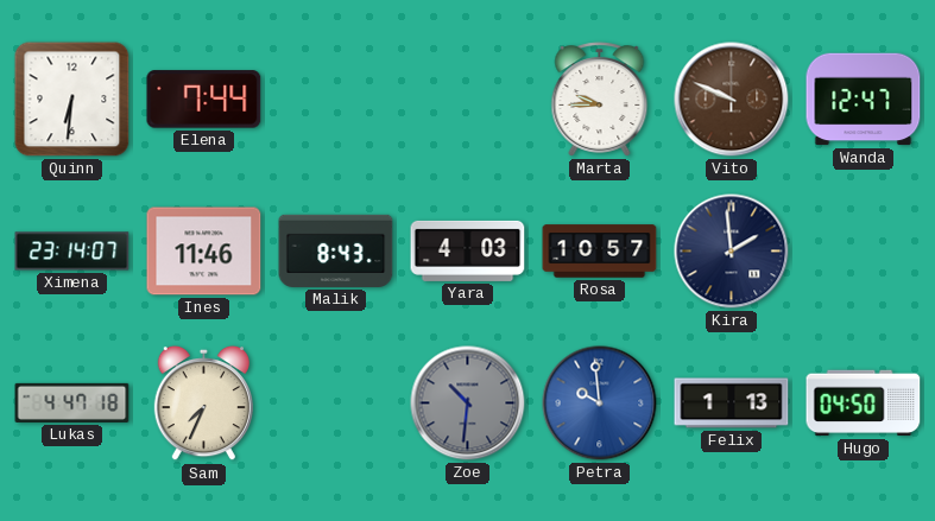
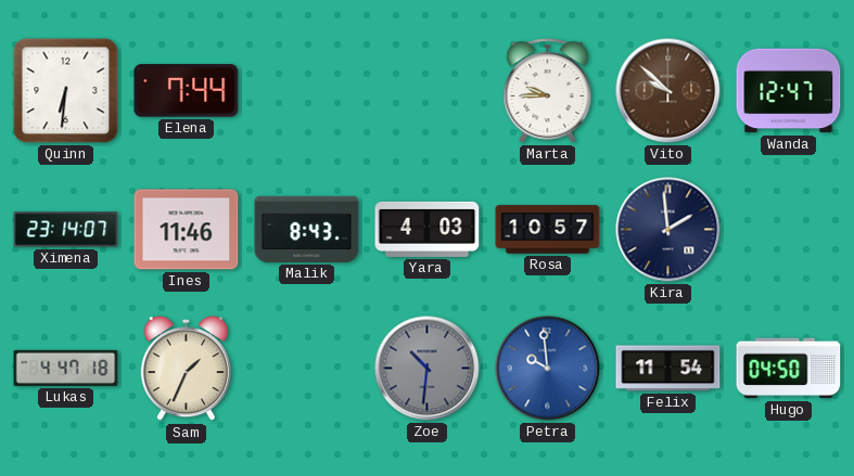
Vito: 9:49 -> 9:52 (668, 91)
Sam: 7:34 -> 1:34 (186, 369)
Felix: 1:13 -> 11:54 (668, 369)
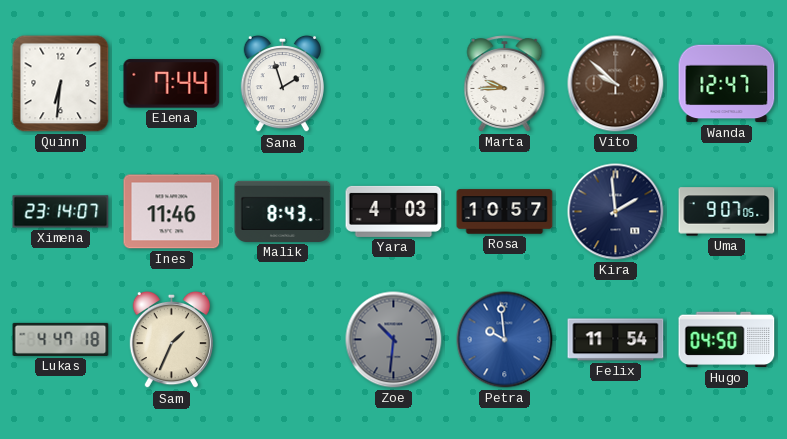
Sana: none -> 1:57 (282, 84)
Uma: none -> 9:07 (727, 212)
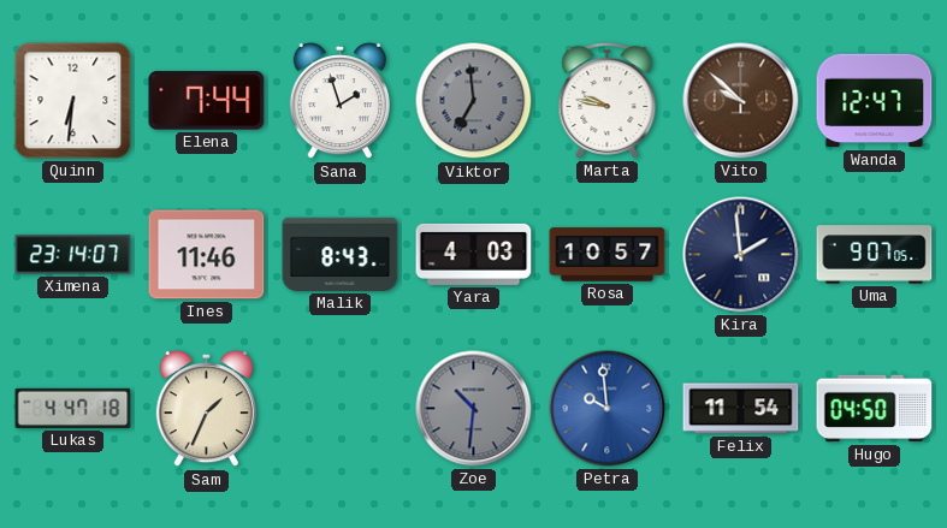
Viktor: none -> 6:59 (474, 101)
Marta: 9:45 -> 9:47 (608, 101)
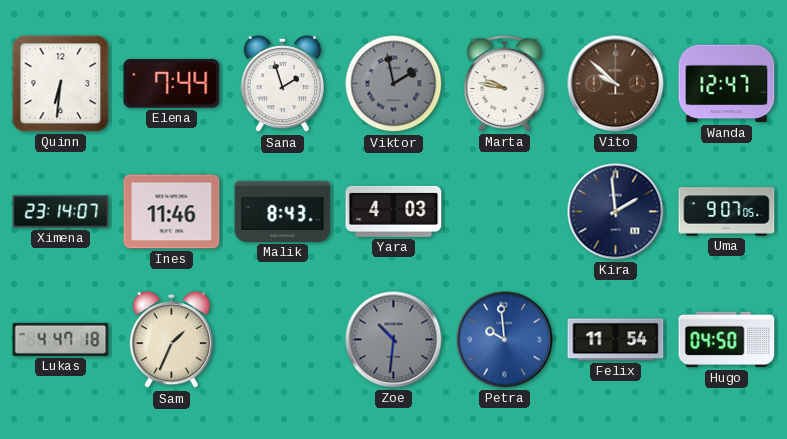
Viktor: 6:59 -> 1:58 (394, 84)
Rosa: 10:57 -> none (608, 255)
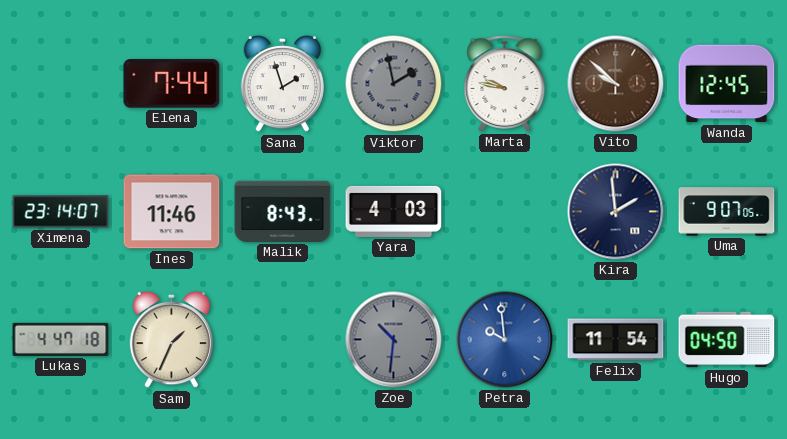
Quinn: 6:31 -> none (61, 84)
Wanda: 12:47 -> 12:45 (727, 84)
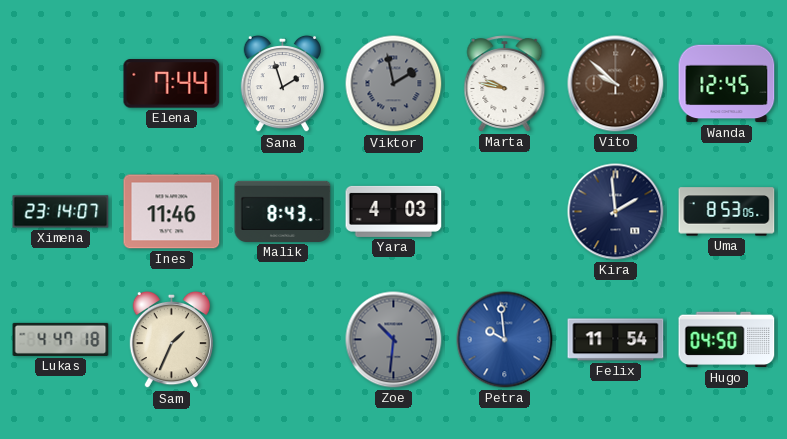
Uma: 9:07 -> 8:53 (727, 212)
